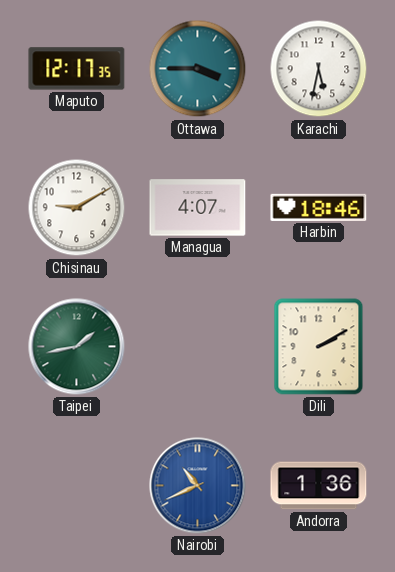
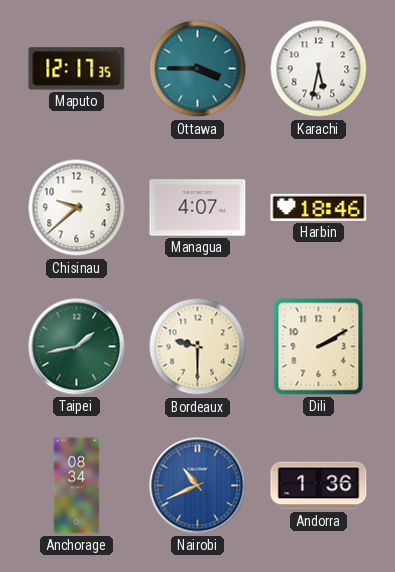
Chisinau: 9:10 -> 9:38 (77, 208)
Bordeaux: none -> 9:30 (198, 347)
Anchorage: none -> 08:34 (77, 486)
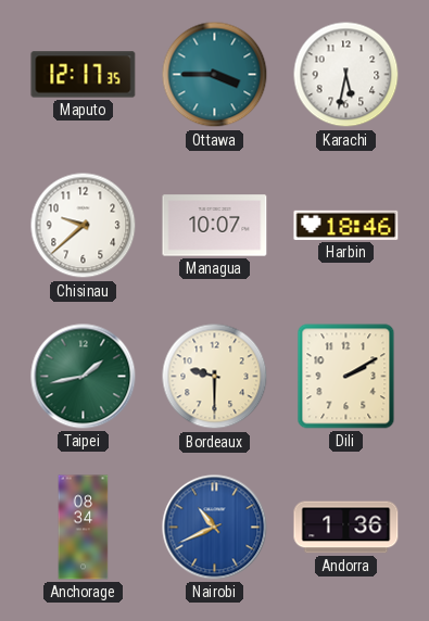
Managua: 4:07 -> 10:07 (215, 226)
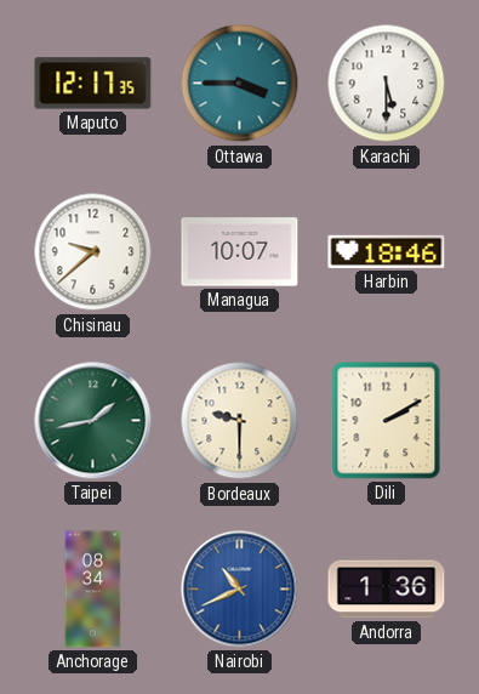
Karachi: 5:32 -> 5:30 (387, 84)
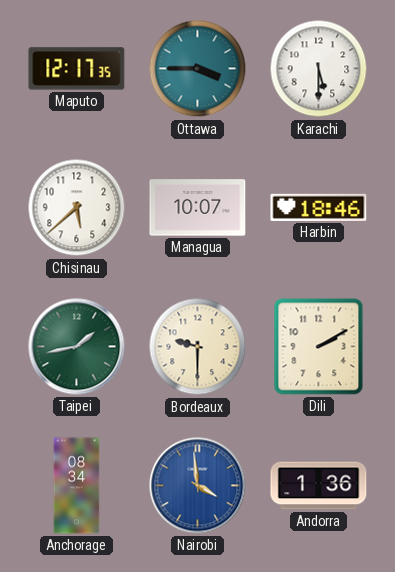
Chisinau: 9:38 -> 5:38 (77, 208)
Nairobi: 10:41 -> 3:59 (198, 486)
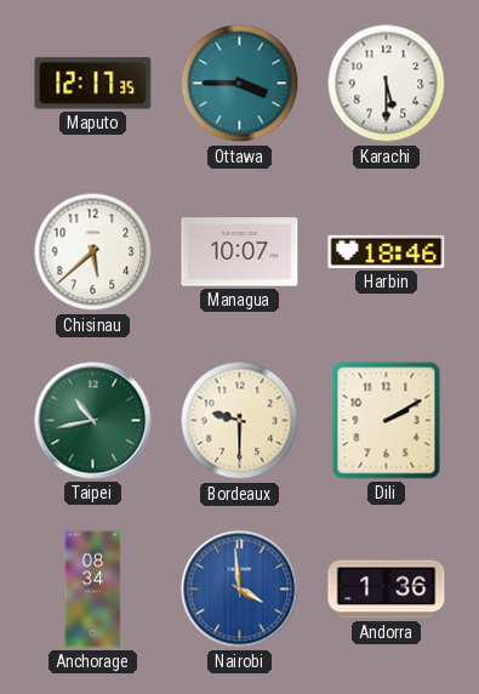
Taipei: 1:43 -> 10:43 (93, 421)
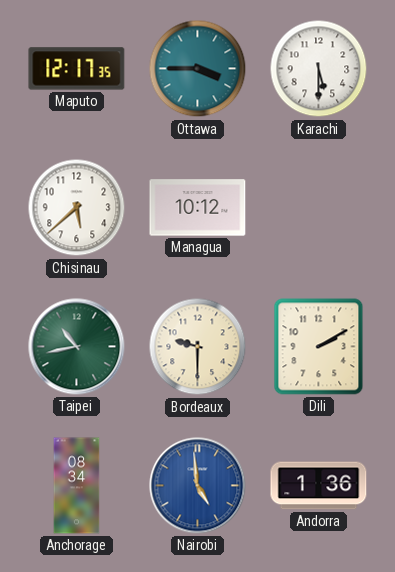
Managua: 10:07 -> 10:12 (198, 208)
Harbin: 18:46 -> none (387, 251)
Nairobi: 3:59 -> 4:59 (198, 486)
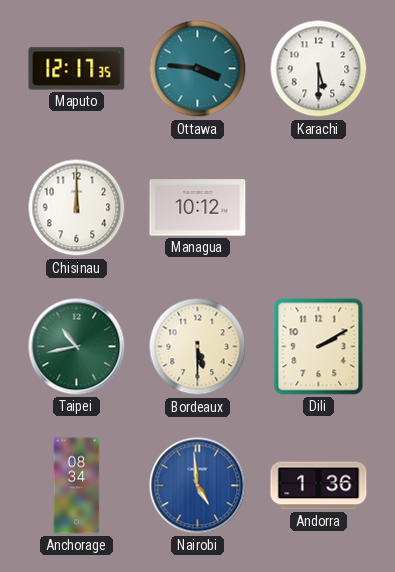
Ottawa: 3:45 -> 3:46 (198, 69)
Chisinau: 5:38 -> 12:00 (77, 208)
Bordeaux: 9:30 -> 5:30 (198, 347)
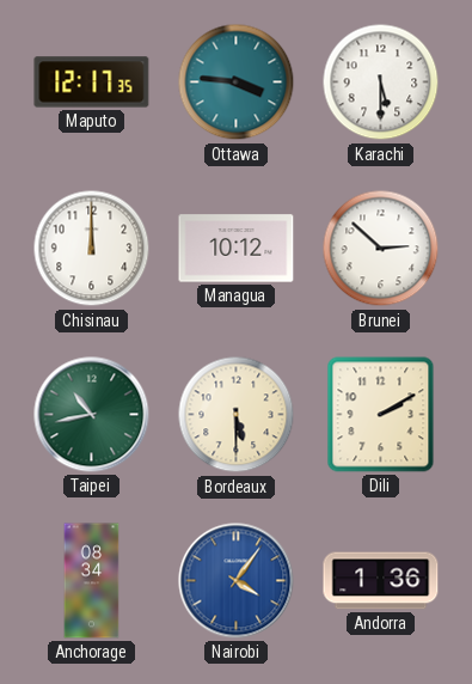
Brunei: none -> 2:52 (381, 249)
Nairobi: 4:59 -> 4:06 (237, 581)
